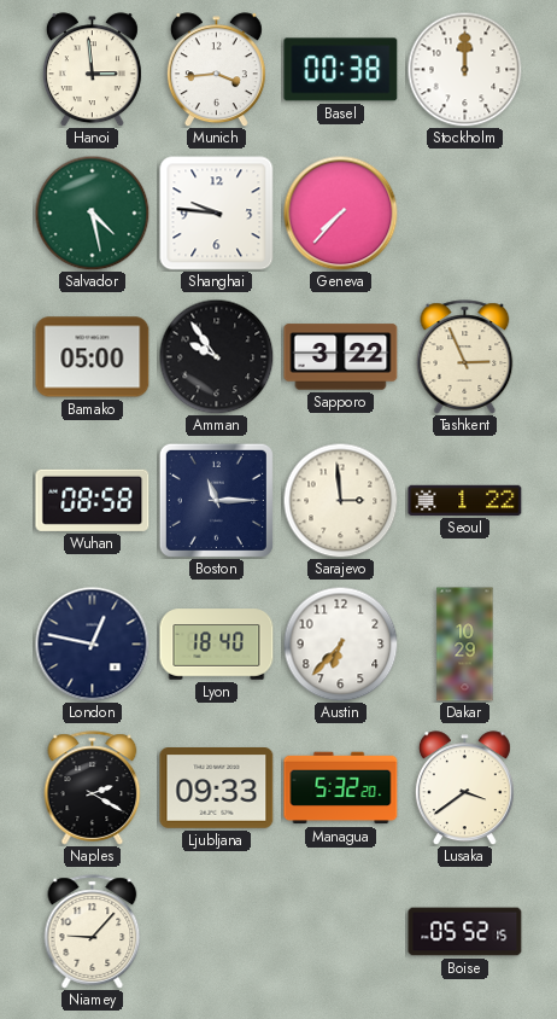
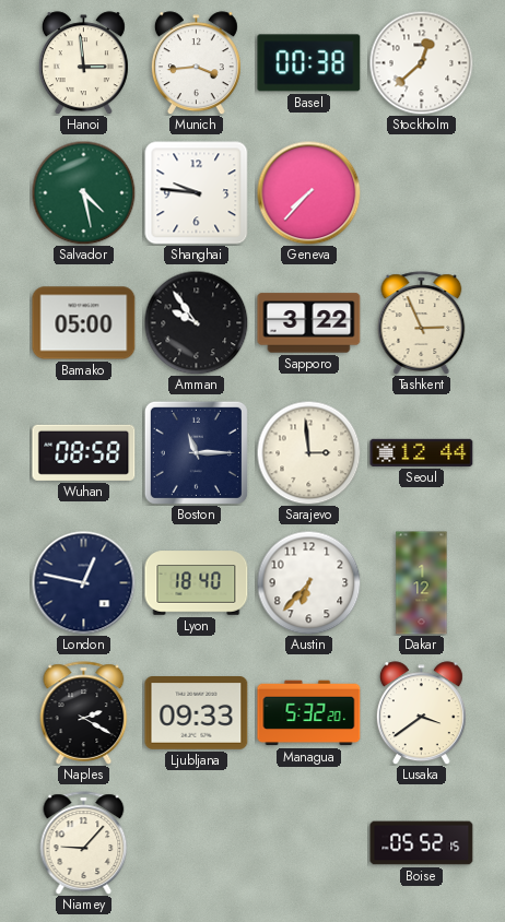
Stockholm: 12:00 -> 12:38 (421, 62)
Seoul: 1:22 -> 12:44 (422, 452)
Dakar: 10:29 -> 1:12 (422, 583)
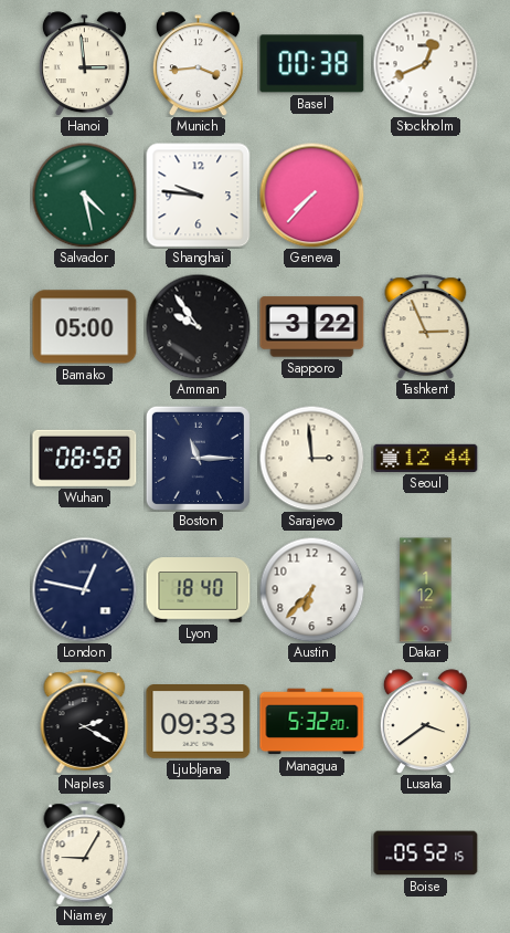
Stockholm: 12:38 -> 12:41 (425, 63)
Niamey: 9:07 -> 9:05 (85, 853)
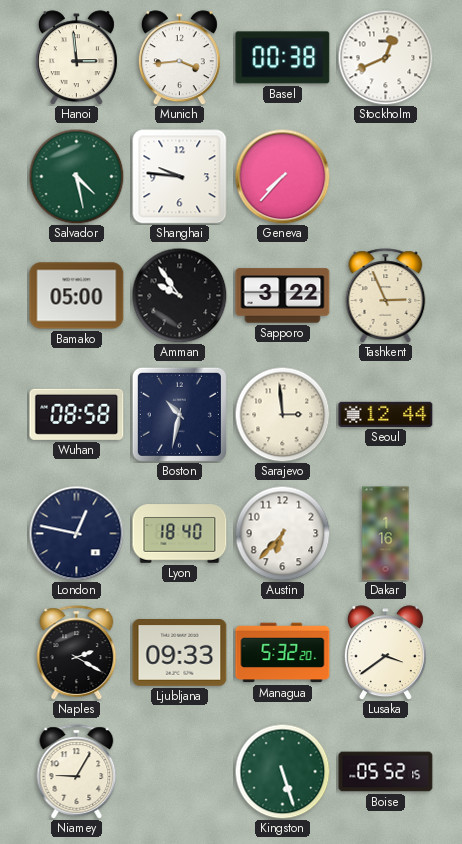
Boston: 11:15 -> 10:32 (179, 414)
Dakar: 1:12 -> 1:16 (386, 534)
Kingston: none -> 5:27 (282, 771)
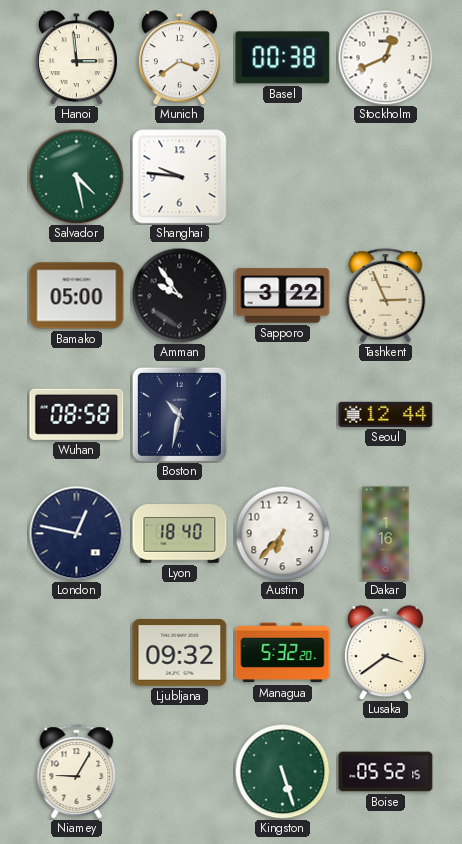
Munich: 3:44 -> 3:39 (179, 58)
Geneva: 7:37 -> none (282, 176)
Sarajevo: 2:59 -> none (282, 414)
Naples: 2:20 -> none (77, 653)
Ljubljana: 09:33 -> 09:32 (180, 653)
